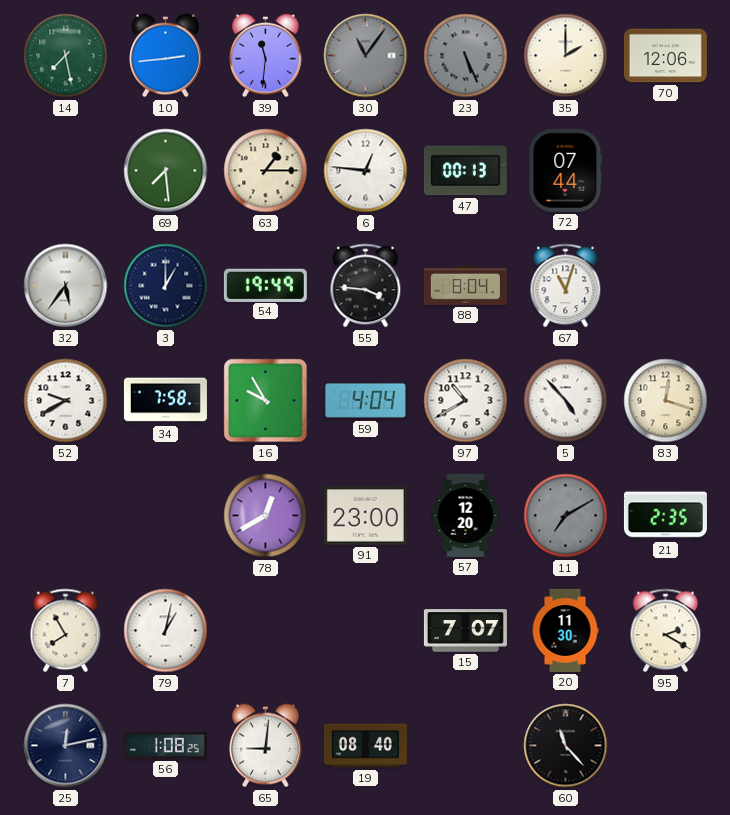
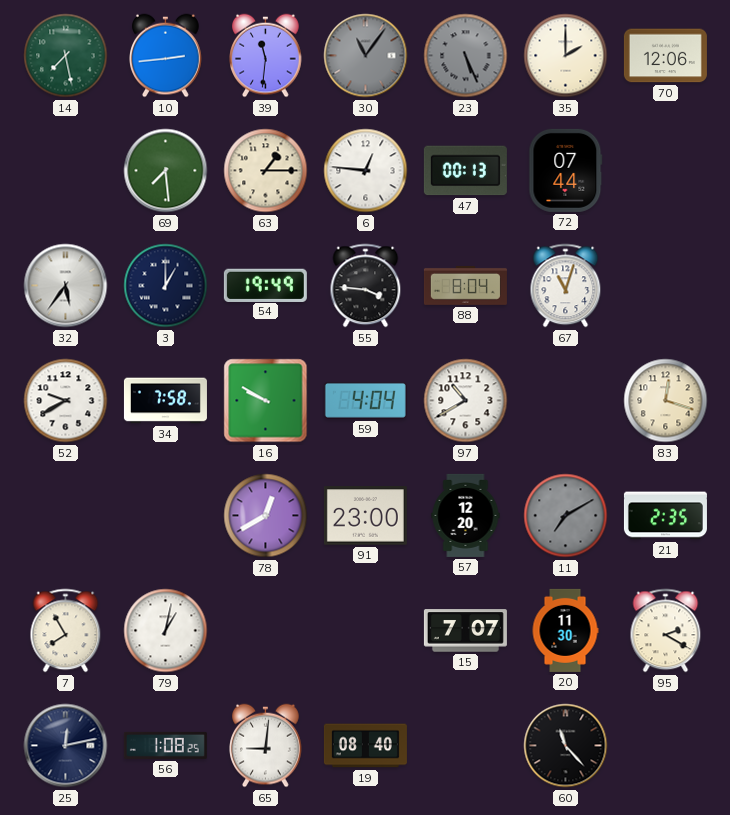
16: 9:55 -> 9:50 (266, 401)
5: 4:53 -> none (566, 401)
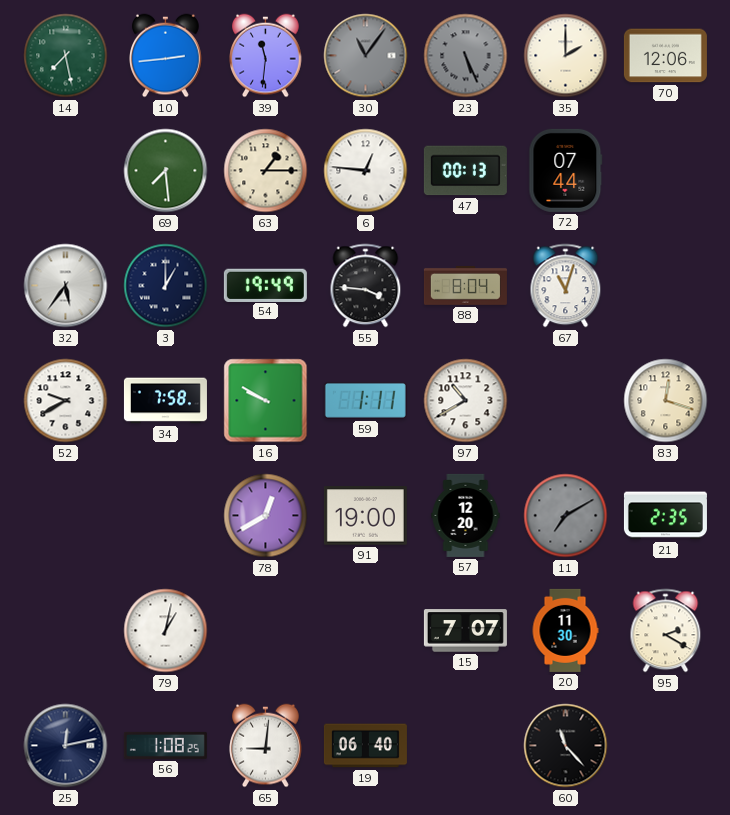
59: 4:04 -> 1:11 (365, 400)
91: 23:00 -> 19:00 (365, 516)
7: 7:55 -> none (66, 631)
19: 08:40 -> 06:40 (365, 746)
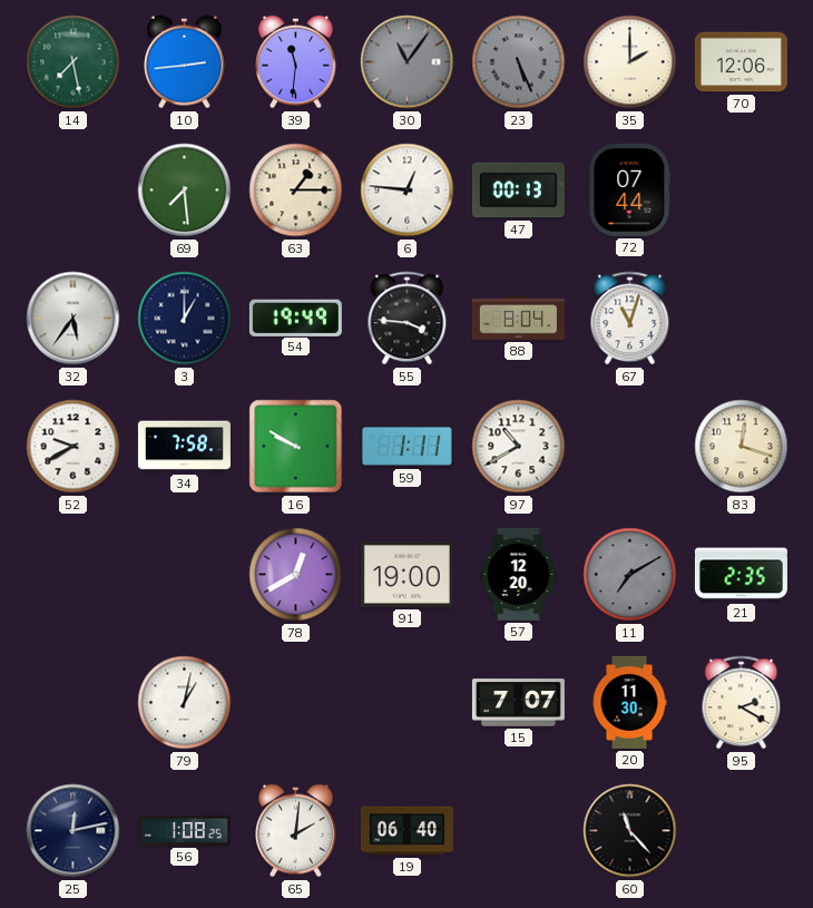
65: 9:01 -> 2:01 (296, 831)
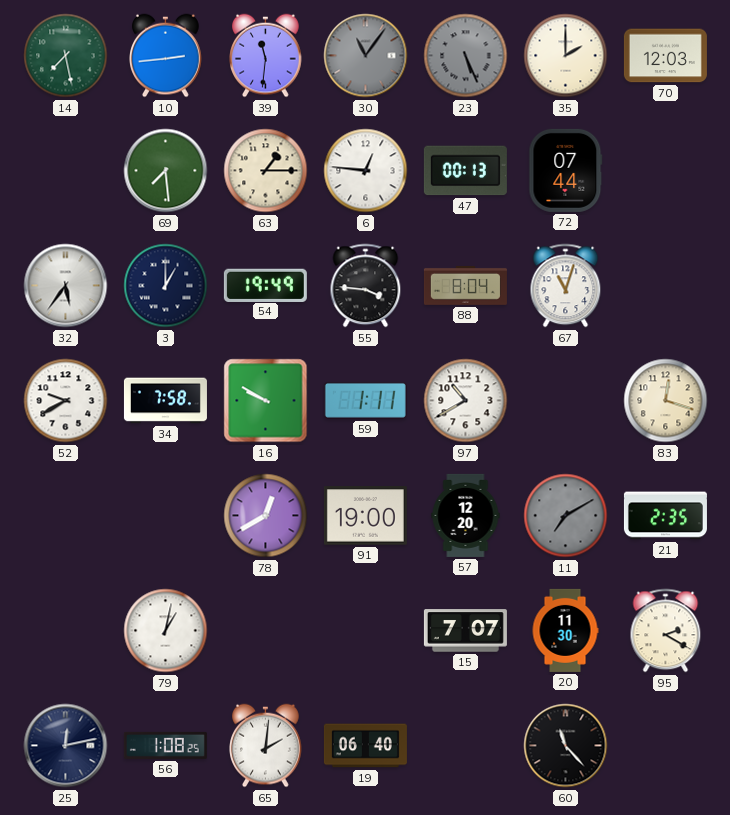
70: 12:06 -> 12:03 (665, 56)
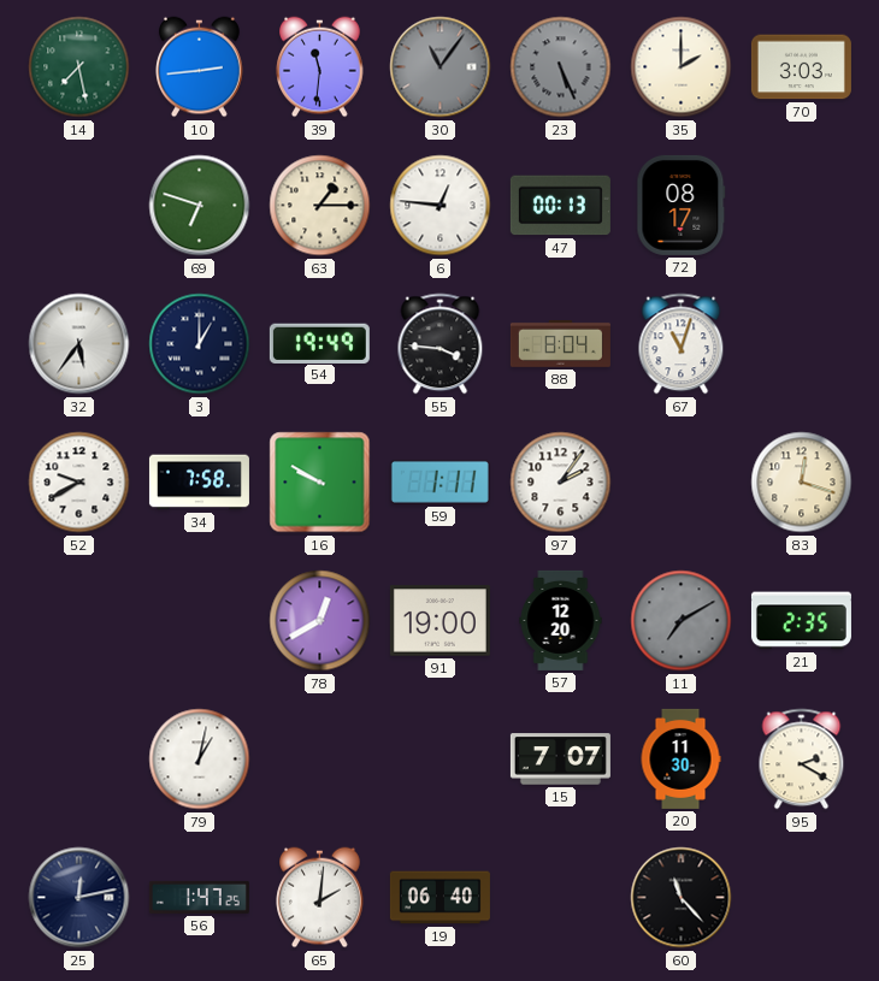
70: 12:03 -> 3:03 (801, 67)
69: 7:29 -> 6:48 (200, 206)
72: 07:44 -> 08:17 (682, 205)
97: 10:40 -> 2:06 (561, 483)
56: 1:08 -> 1:47 (199, 897)
